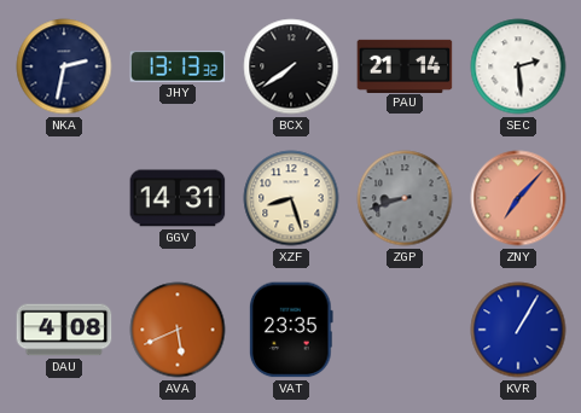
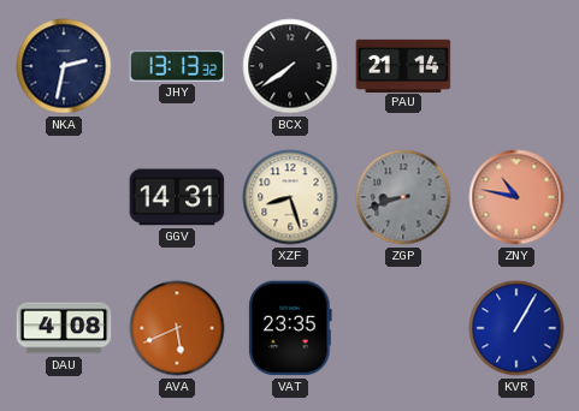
SEC: 2:29 -> none (518, 66)
ZNY: 7:07 -> 10:47 (516, 197)
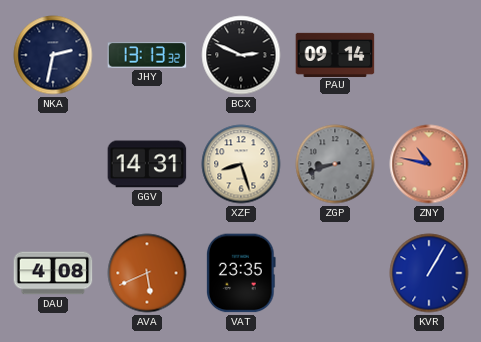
BCX: 7:39 -> 2:49 (241, 55)
PAU: 21:14 -> 09:14 (335, 54)
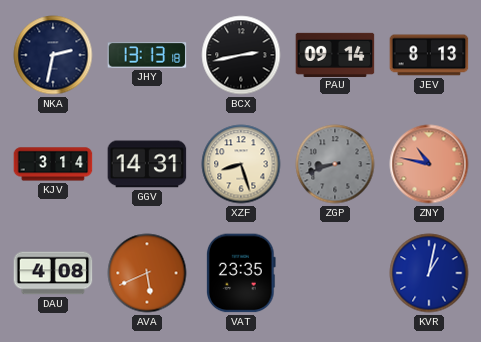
JHY: 13:13:32 -> 13:13:18 (147, 55)
BCX: 2:49 -> 2:43 (241, 55)
JEV: none -> 8:13 (429, 55)
KJV: none -> 3:14 (53, 164)
KVR: 1:05 -> 1:02 (429, 273)
